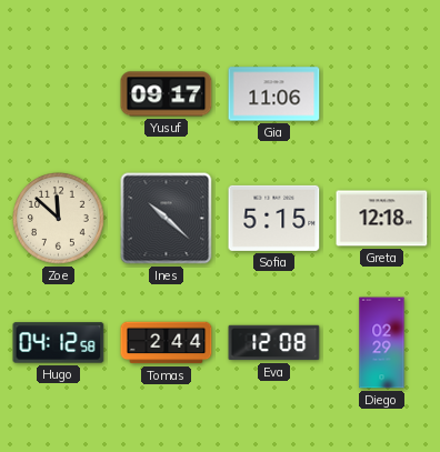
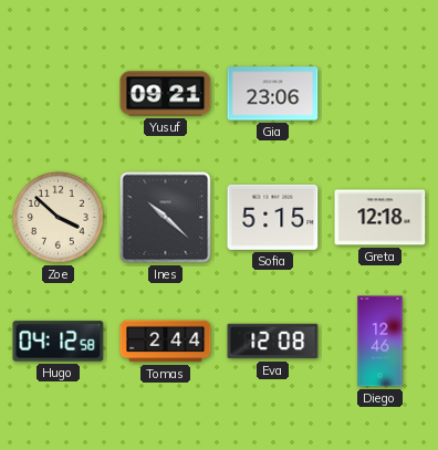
Yusuf: 09:17 -> 09:21 (166, 94)
Gia: 11:06 -> 23:06 (273, 94)
Zoe: 11:52 -> 3:52 (59, 218)
Diego: 02:29 -> 12:46 (380, 342)
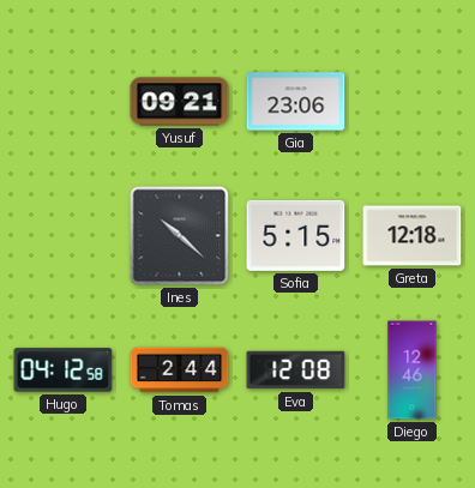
Zoe: 3:52 -> none (59, 218)
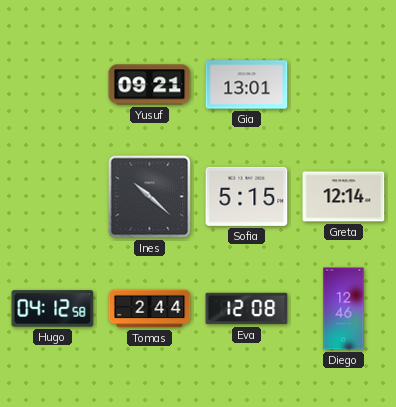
Gia: 23:06 -> 13:01 (247, 85)
Greta: 12:18 -> 12:14 (344, 197)
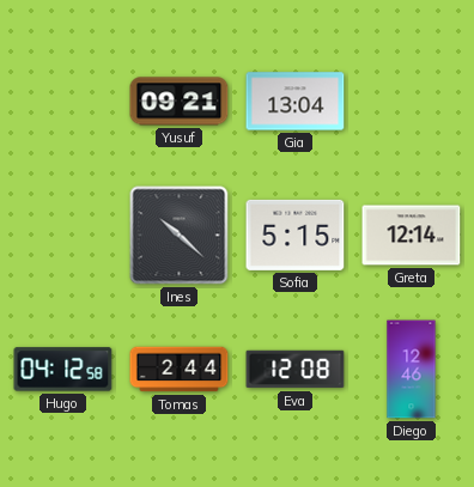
Gia: 13:01 -> 13:04 (296, 102)
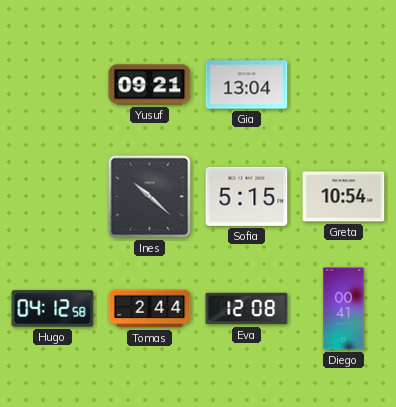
Greta: 12:14 -> 10:54 (344, 197)
Diego: 12:46 -> 00:41 (344, 309)
